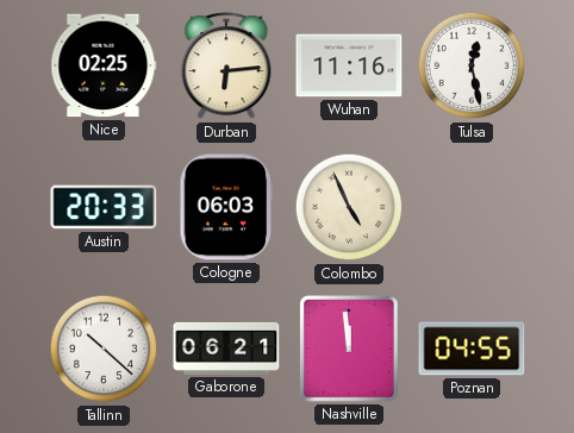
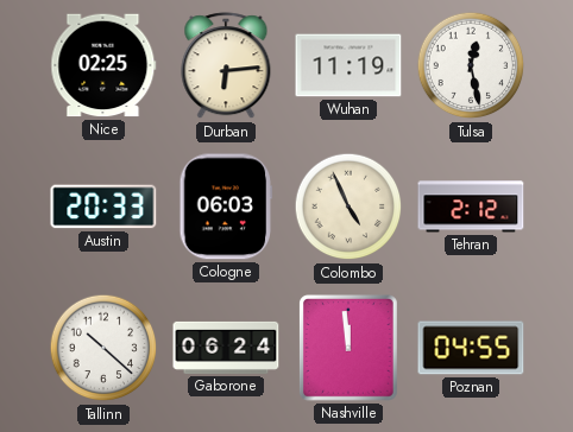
Wuhan: 11:16 -> 11:19 (348, 65)
Tehran: none -> 2:12 (471, 207)
Gaborone: 06:21 -> 06:24 (226, 348)
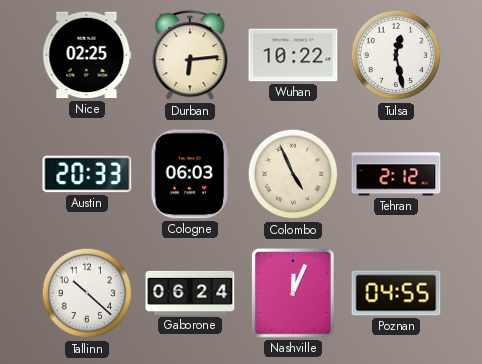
Wuhan: 11:19 -> 10:22 (293, 55)
Nashville: 11:59 -> 12:04 (294, 294)
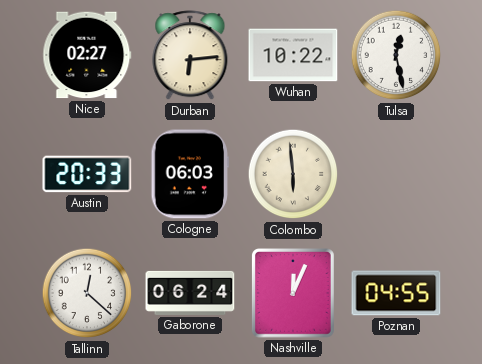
Nice: 02:25 -> 02:27 (87, 55)
Colombo: 4:56 -> 5:59 (293, 174)
Tehran: 2:12 -> none (396, 174)
Tallinn: 10:22 -> 12:22 (87, 293)
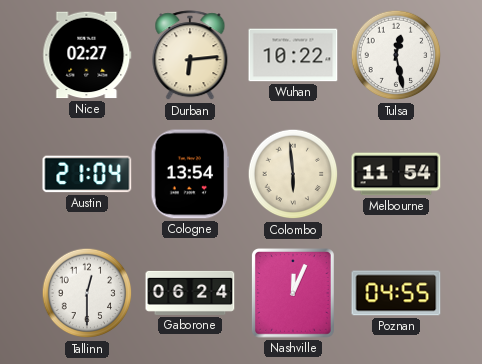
Austin: 20:33 -> 21:04 (87, 174)
Cologne: 06:03 -> 13:54 (190, 174)
Melbourne: none -> 11:54 (396, 174)
Tallinn: 12:22 -> 12:30 (87, 293)
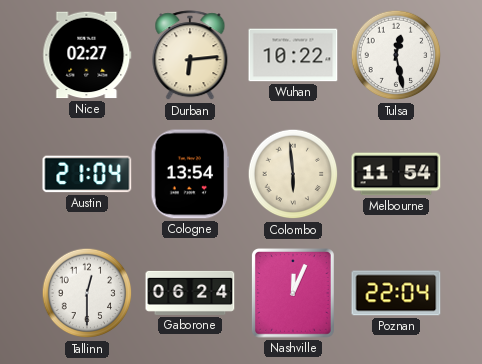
Poznan: 04:55 -> 22:04 (396, 293)
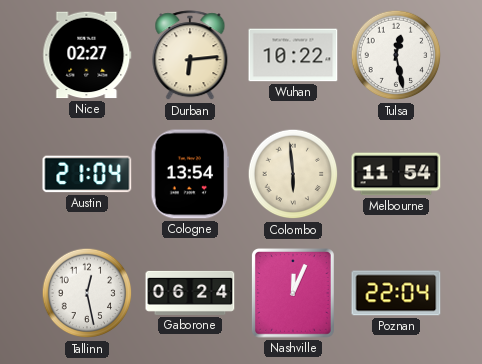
Tallinn: 12:30 -> 12:28 (87, 293)
